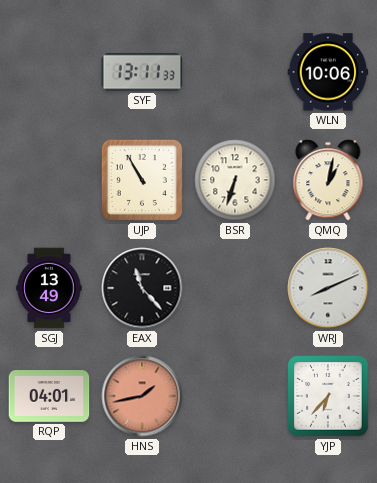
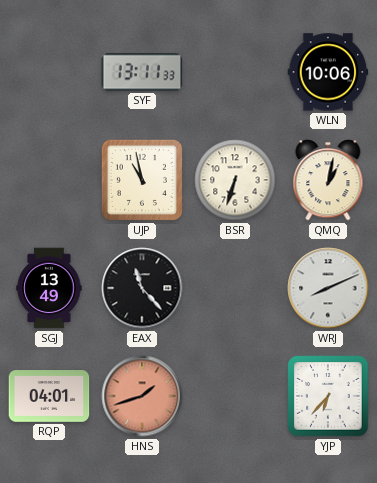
UJP: 10:55 -> 10:58 (142, 180)
HNS: 1:43 -> 1:42 (142, 396)
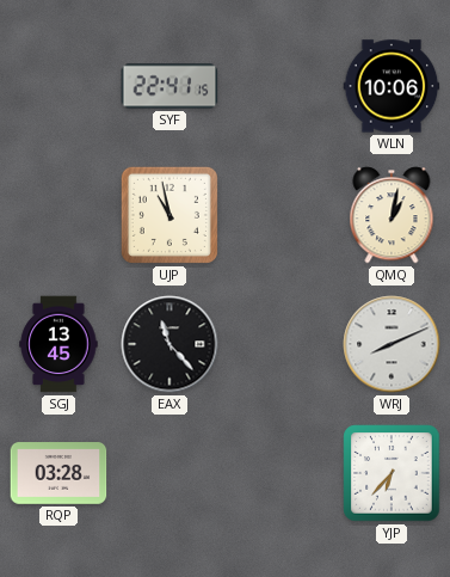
SYF: 13:11 -> 22:41 (169, 86)
BSR: 6:33 -> none (235, 180)
SGJ: 13:49 -> 13:45 (58, 344)
RQP: 04:01 -> 03:28 (58, 473)
HNS: 1:42 -> none (142, 396)
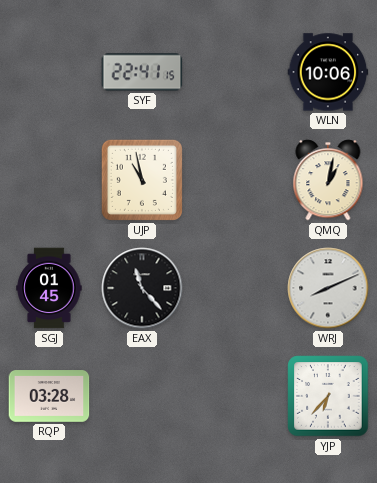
SGJ: 13:45 -> 01:45 (49, 288)
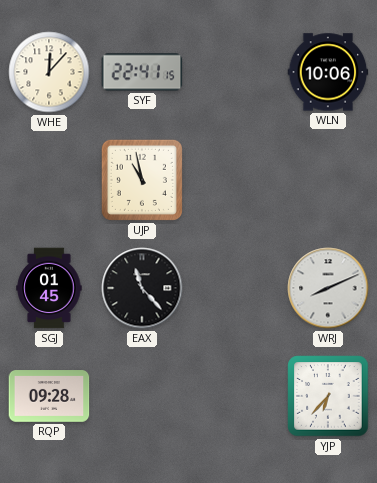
WHE: none -> 12:07 (49, 72)
QMQ: 1:02 -> none (328, 180)
RQP: 03:28 -> 09:28 (49, 396)
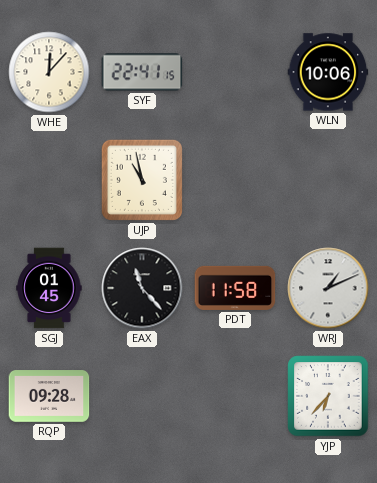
PDT: none -> 11:58 (235, 288)
WRJ: 8:11 -> 1:11 (328, 288)
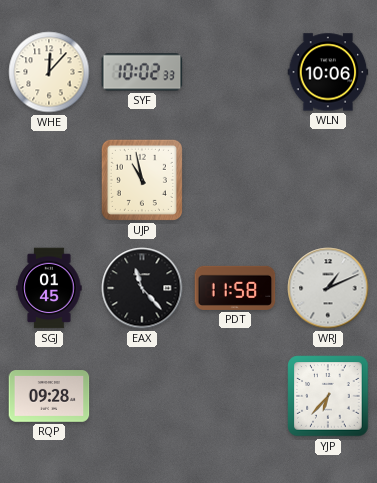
SYF: 22:41 -> 10:02 (142, 72)
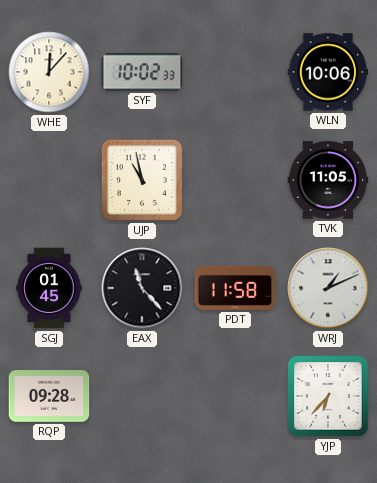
TVK: none -> 11:05 (328, 180)
